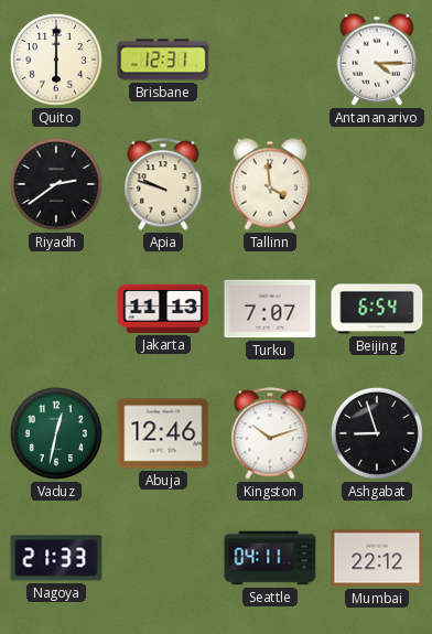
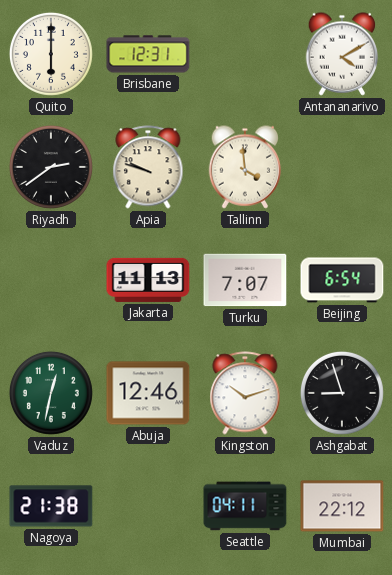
Antananarivo: 4:15 -> 4:10 (342, 54)
Nagoya: 21:33 -> 21:38 (51, 506)
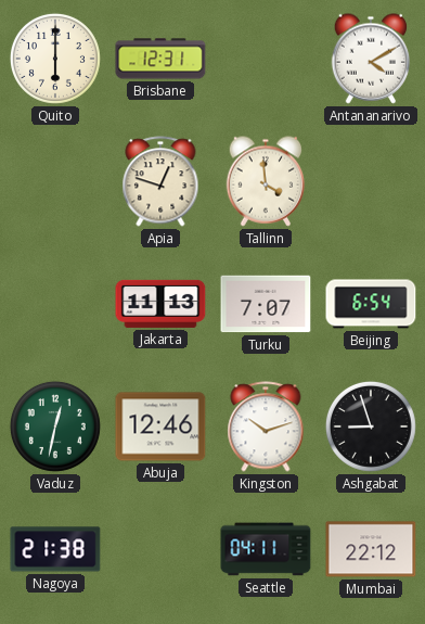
Riyadh: 2:39 -> none (51, 167)
Apia: 9:48 -> 12:48 (160, 181)
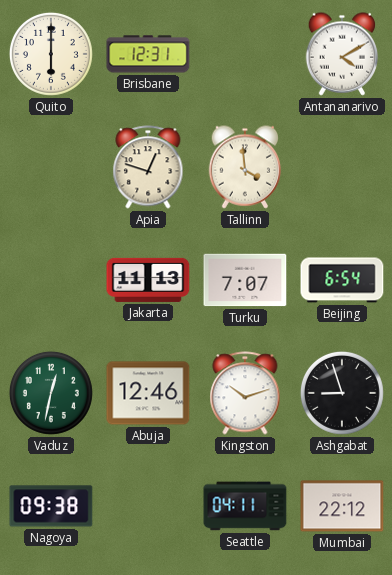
Nagoya: 21:38 -> 09:38 (51, 506)
